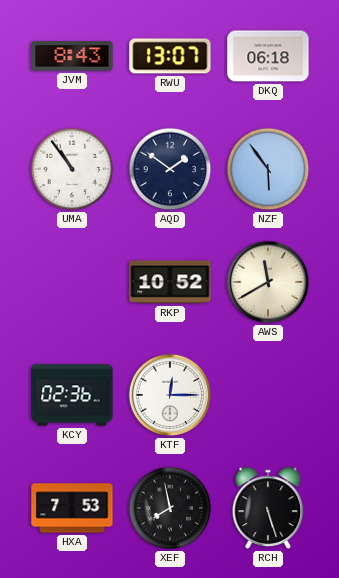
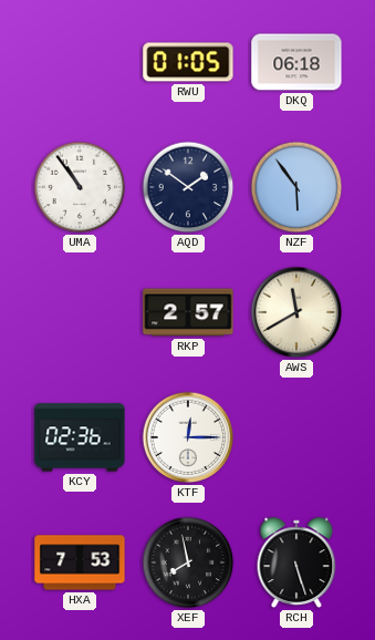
JVM: 8:43 -> none (72, 56)
RWU: 13:07 -> 01:05 (188, 62)
RKP: 10:52 -> 2:57 (188, 312)
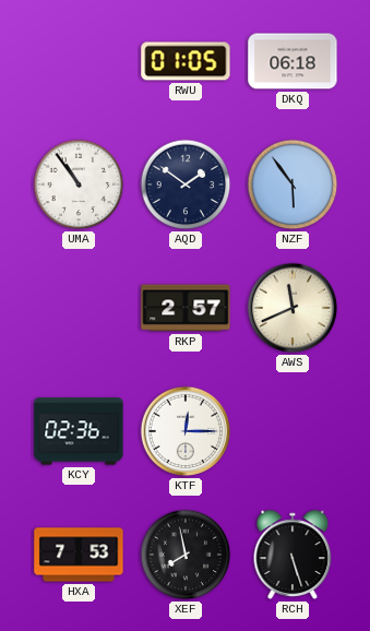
AWS: 11:40 -> 11:41 (293, 308)
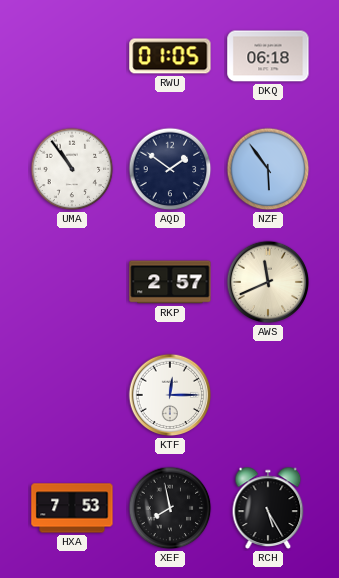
KCY: 02:36 -> none (79, 431)
RCH: 5:27 -> 5:25 (268, 508)
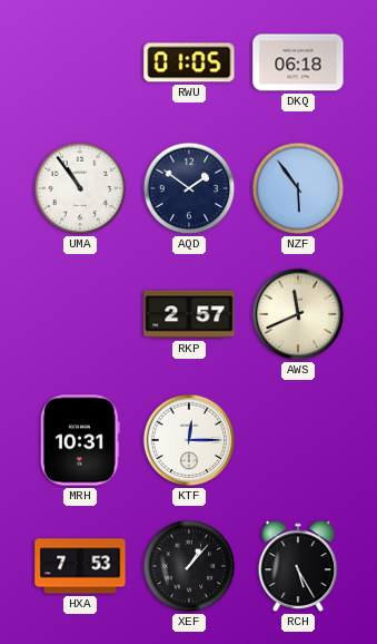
MRH: none -> 10:31 (80, 440)
XEF: 7:58 -> 1:07 (189, 566)
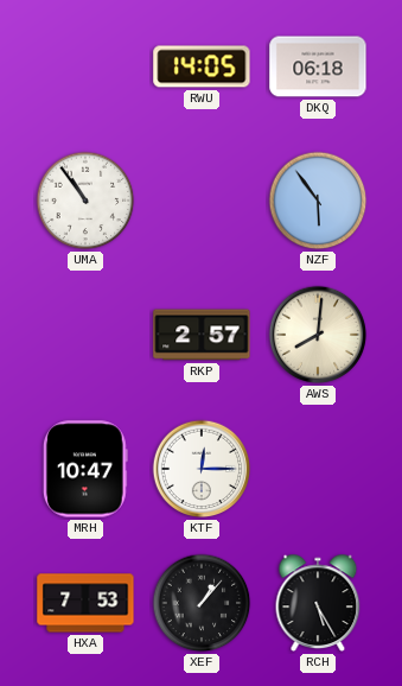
RWU: 01:05 -> 14:05 (202, 66)
AQD: 1:51 -> none (189, 188)
AWS: 11:41 -> 8:01 (318, 335)
MRH: 10:31 -> 10:47 (85, 469)
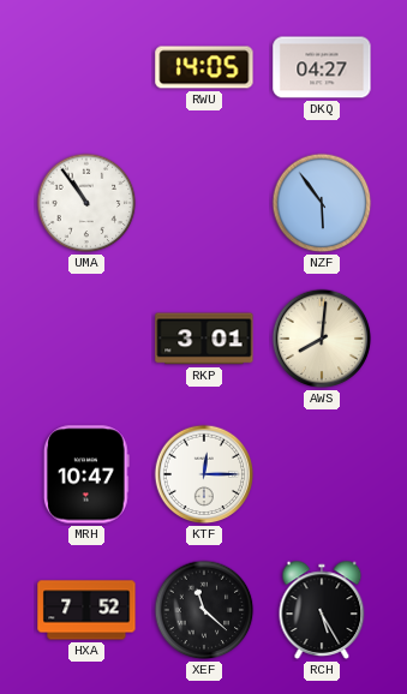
DKQ: 06:18 -> 04:27 (322, 67)
RKP: 2:57 -> 3:01 (204, 339)
HXA: 7:53 -> 7:52 (86, 610)
XEF: 1:07 -> 11:22 (204, 610)
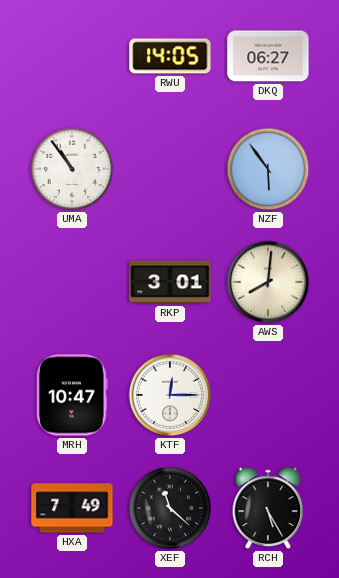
DKQ: 04:27 -> 06:27 (268, 56)
HXA: 7:52 -> 7:49 (72, 508)
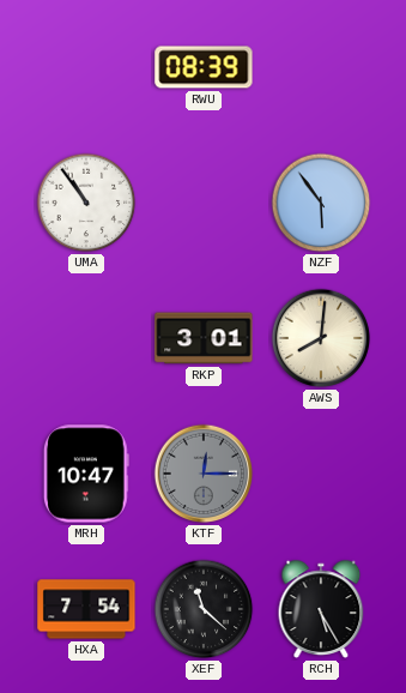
RWU: 14:05 -> 08:39 (204, 67)
DKQ: 06:27 -> none (268, 56)
KTF dial: white -> grey (204, 474)
HXA: 7:49 -> 7:54 (86, 609)
